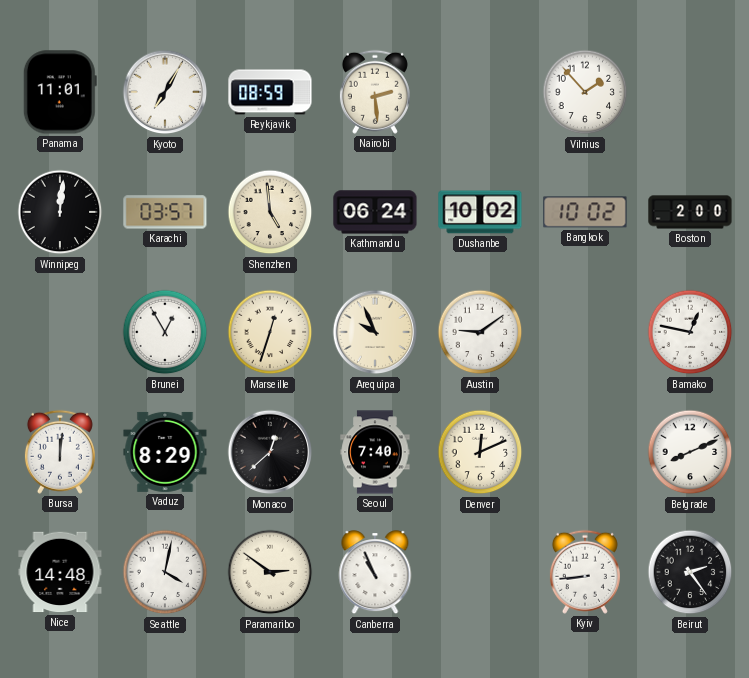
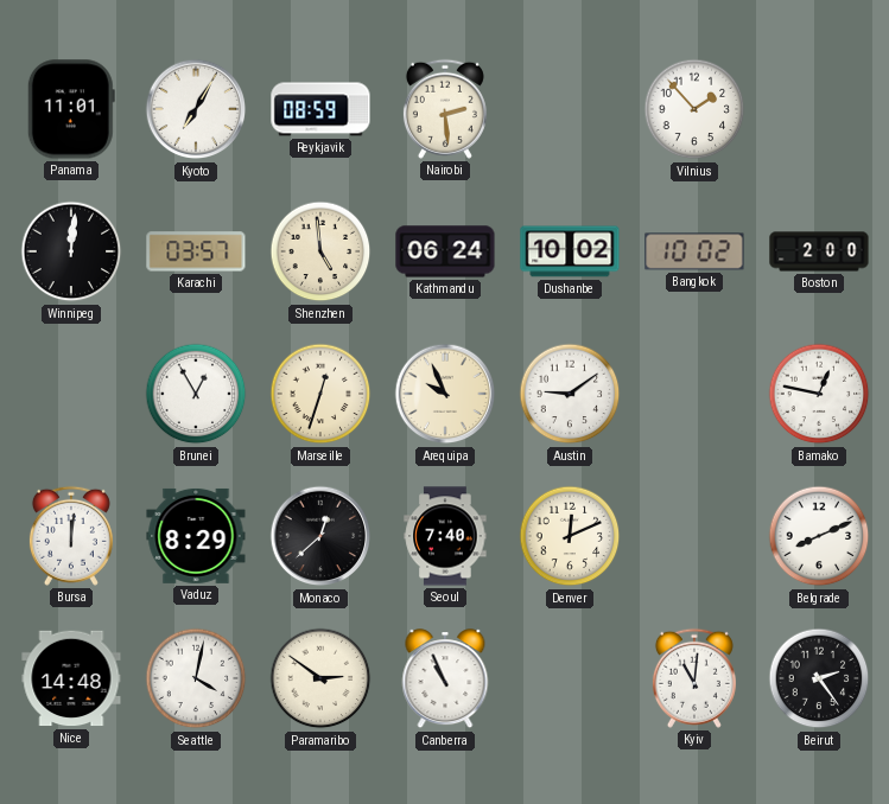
Kyiv: 8:44 -> 11:01 (694, 678)
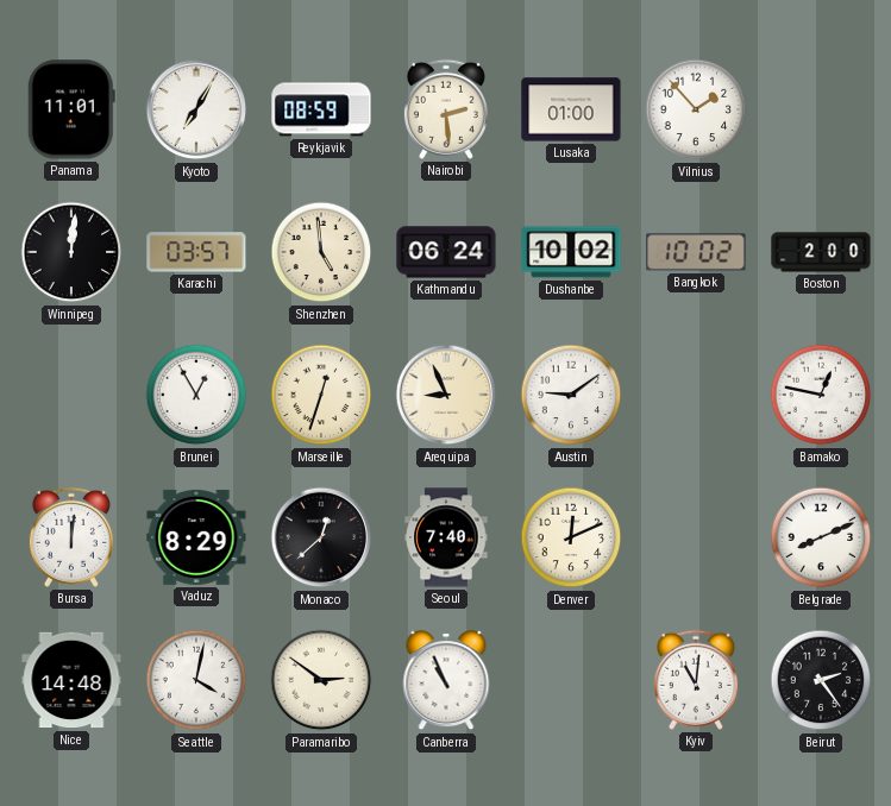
Lusaka: none -> 01:00 (571, 109)
Arequipa: 9:56 -> 8:56 (446, 395)
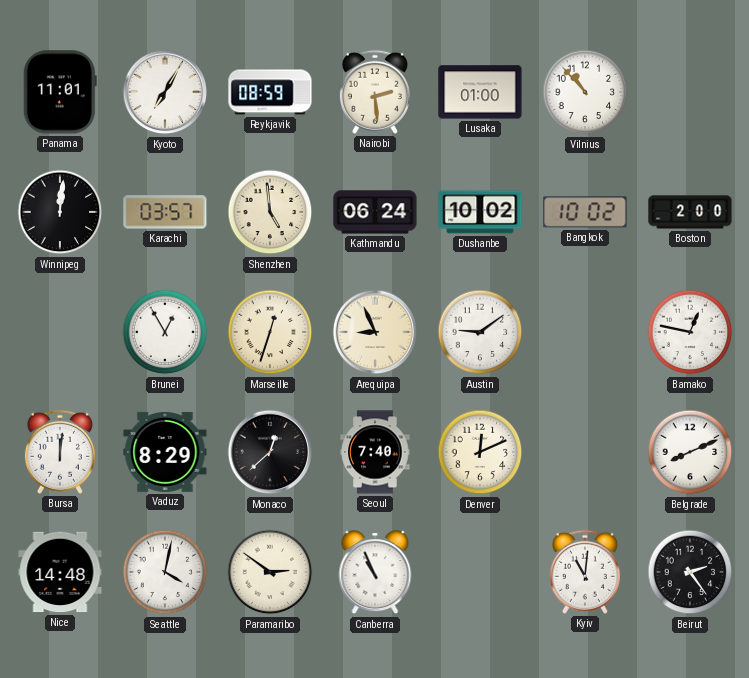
Vilnius: 1:53 -> 10:53 (585, 92)
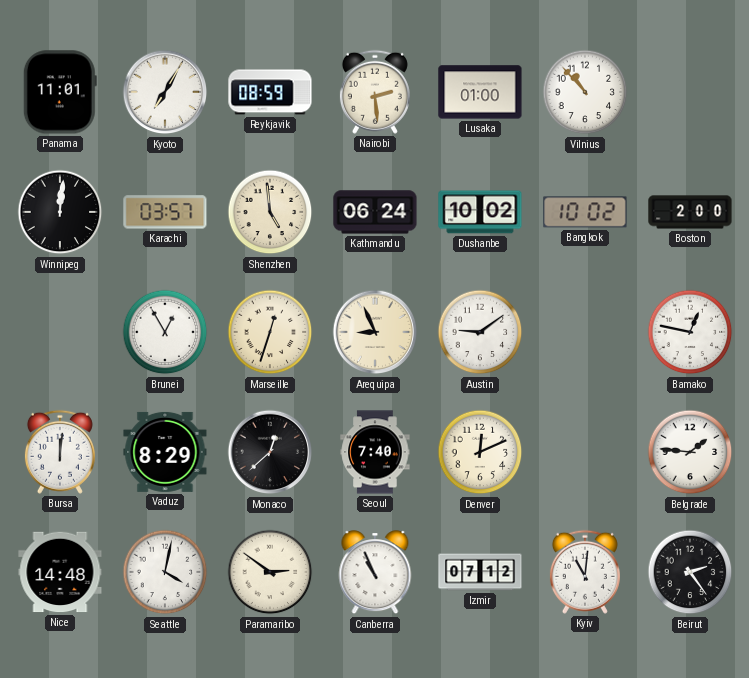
Belgrade: 8:11 -> 1:46 (690, 452)
Izmir: none -> 07:12 (480, 572)
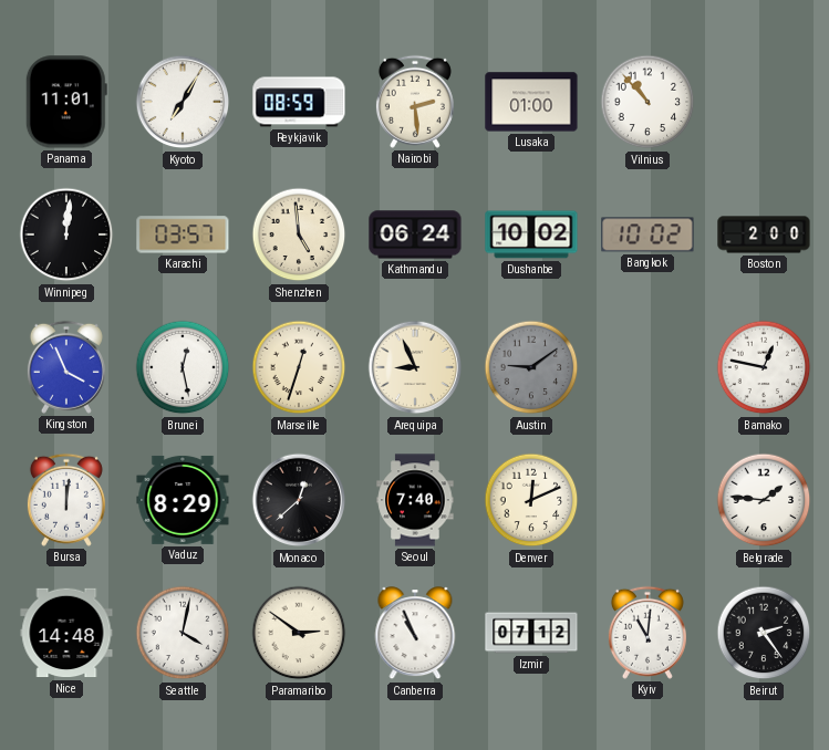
Kingston: none -> 3:56 (66, 367)
Brunei: 12:55 -> 12:28 (183, 367)
Austin dial: white -> grey (531, 367)
